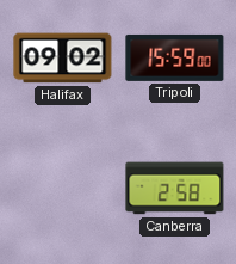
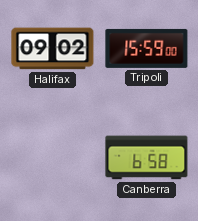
Canberra: 2:58 -> 6:58 (147, 158)
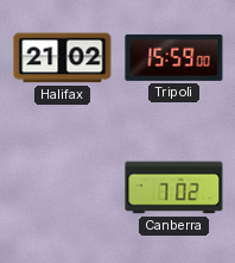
Halifax: 09:02 -> 21:02 (63, 58)
Canberra: 6:58 -> 7:02 (174, 188)
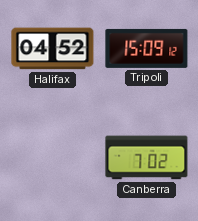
Halifax: 21:02 -> 04:52 (53, 49)
Tripoli: 15:59 -> 15:09 (147, 48)
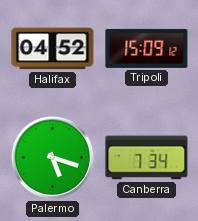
Palermo: none -> 5:18 (52, 157)
Canberra: 7:02 -> 7:34 (147, 158)
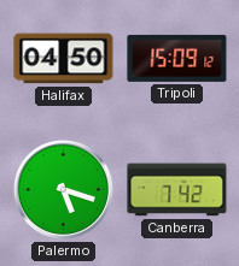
Halifax: 04:52 -> 04:50 (64, 59)
Canberra: 7:34 -> 7:42 (177, 190)
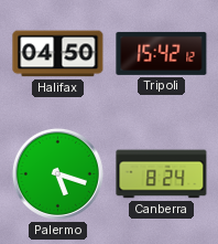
Tripoli: 15:09 -> 15:42 (162, 53)
Canberra: 7:42 -> 8:24 (162, 174)
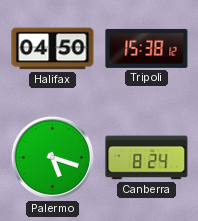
Tripoli: 15:42 -> 15:38 (147, 48)
